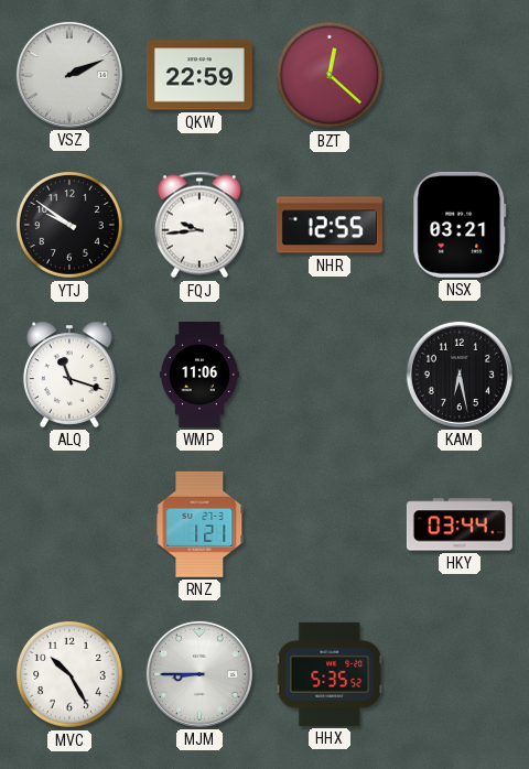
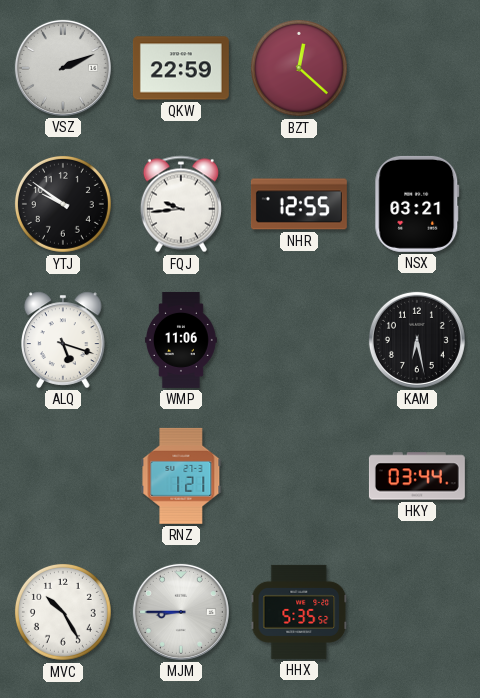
ALQ: 11:18 -> 5:18 (63, 340)
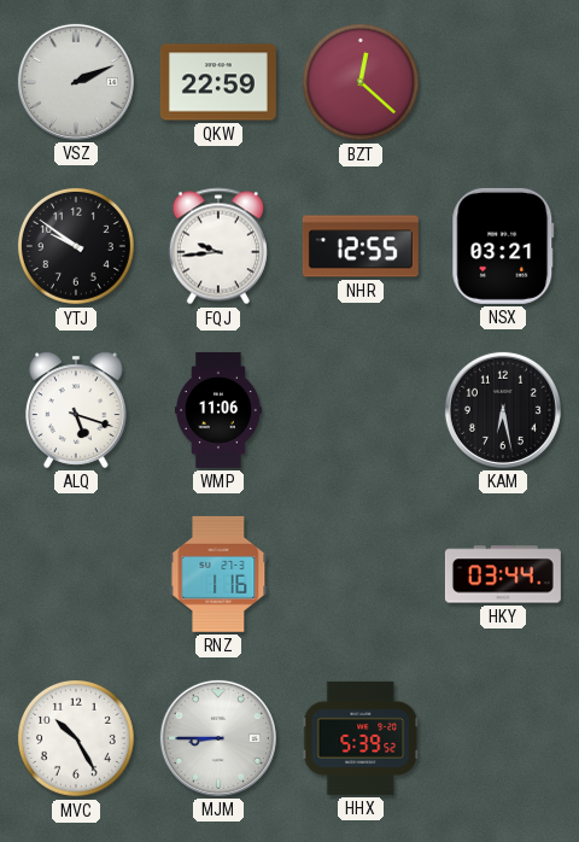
RNZ: 1:21 -> 1:16 (218, 574)
HHX: 5:35 -> 5:39 (361, 738)
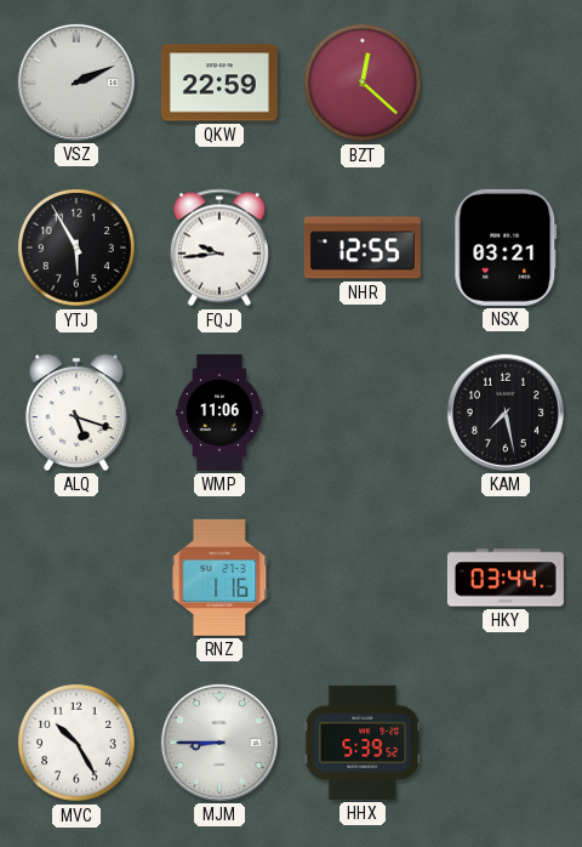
YTJ: 9:51 -> 5:55 (76, 248)
KAM: 6:28 -> 7:28 (506, 413)
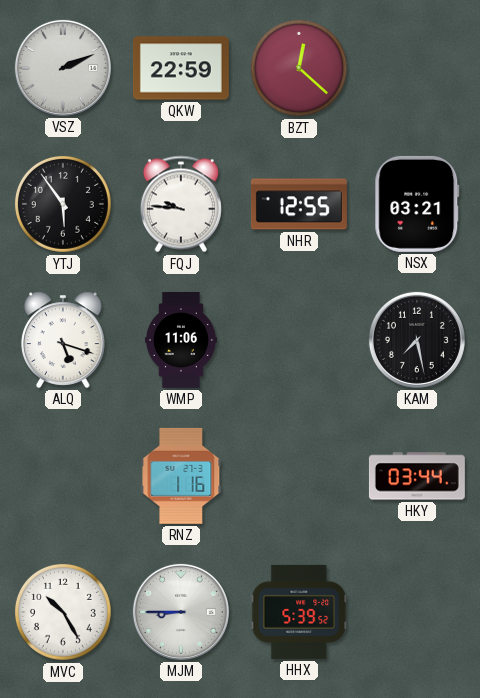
YTJ: 5:55 -> 5:54 (63, 204)
FQJ: 9:44 -> 9:46 (181, 204)
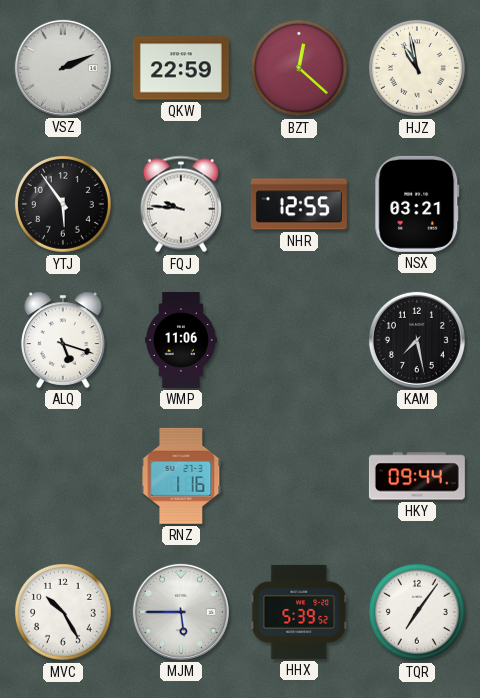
HJZ: none -> 10:58 (417, 68)
HKY: 03:44 -> 09:44 (417, 476)
MJM: 8:45 -> 5:45 (181, 612)
TQR: none -> 7:06 (417, 612)
